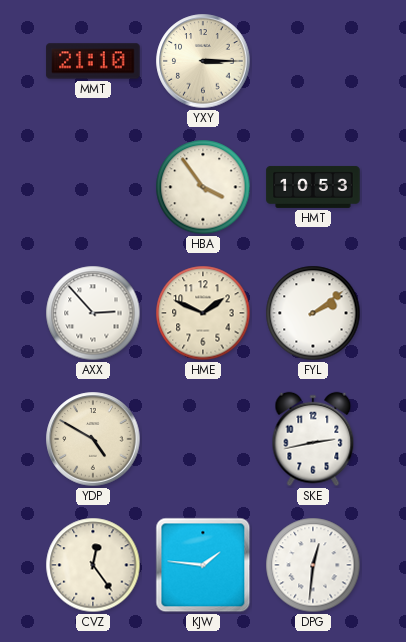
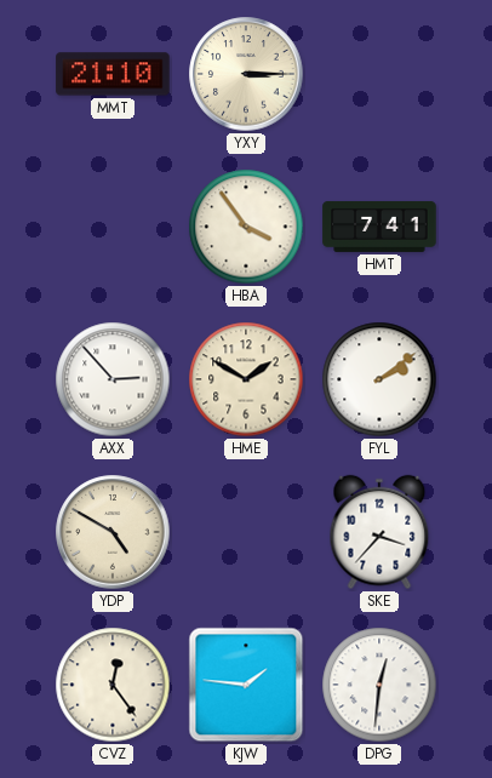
HMT: 10:53 -> 7:41 (379, 227)
HME: 1:49 -> 1:50 (246, 379)
SKE: 2:43 -> 3:37 (379, 532)
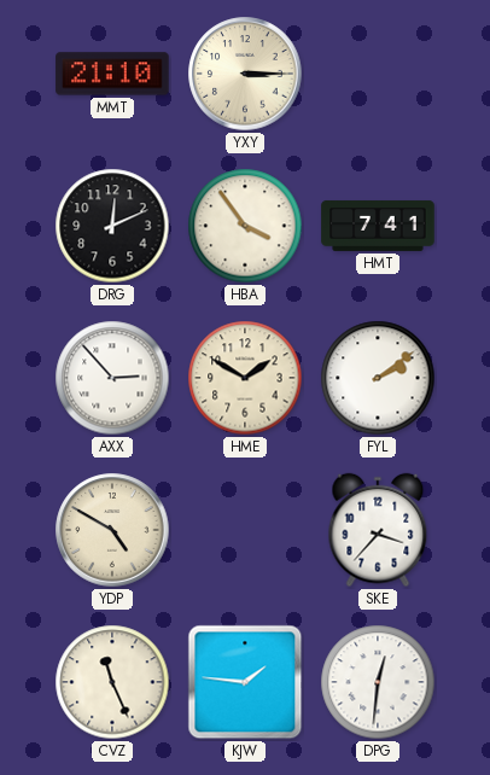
DRG: none -> 12:11 (112, 226)
CVZ: 12:24 -> 11:26 (112, 682)
